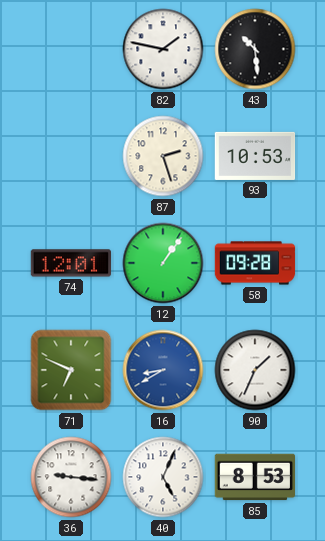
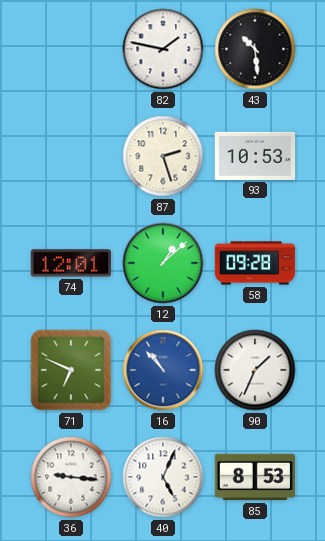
12: 1:06 -> 1:08 (163, 263)
16: 8:40 -> 10:53 (163, 370)
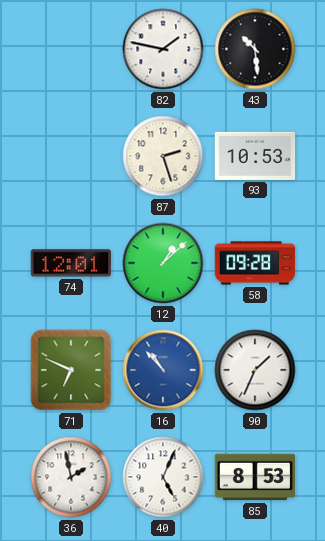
36: 9:16 -> 1:58 (71, 477)
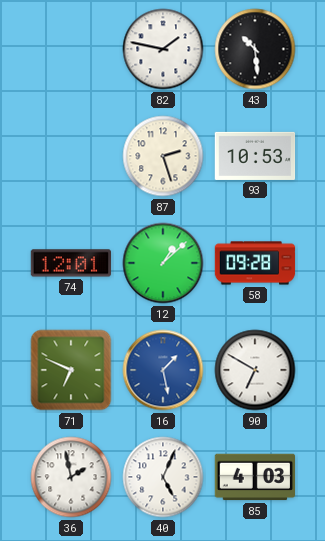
16: 10:53 -> 1:28 (163, 370)
90: 1:34 -> 6:50 (255, 370)
85: 8:53 -> 4:03 (255, 477)
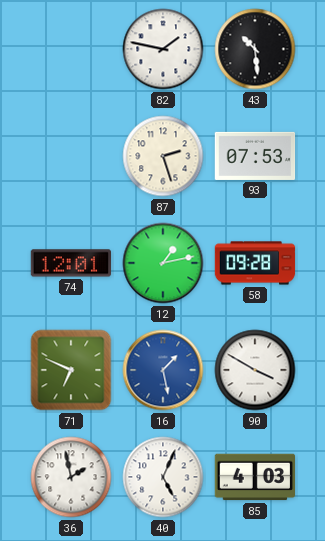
93: 10:53 -> 07:53 (255, 156)
12: 1:08 -> 1:13 (163, 263)
90: 6:50 -> 3:50 (255, 370)
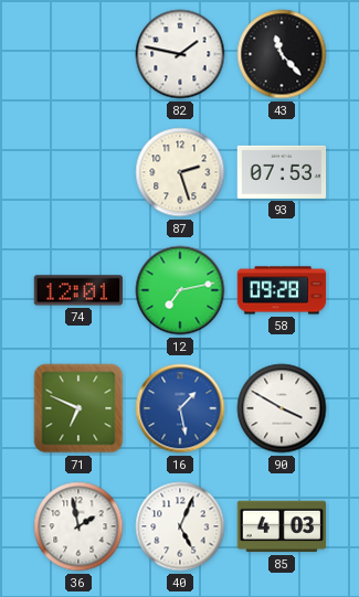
43: 10:29 -> 11:23 (282, 54)
12: 1:13 -> 7:13 (180, 290)
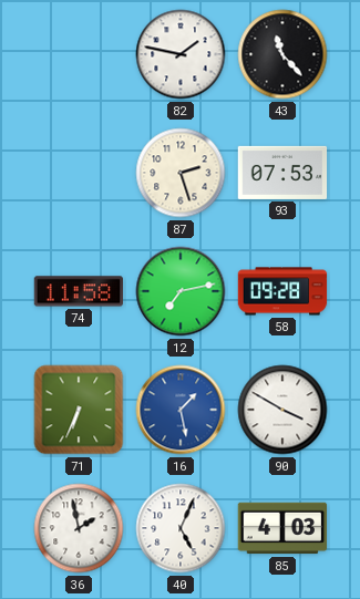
74: 12:01 -> 11:58 (78, 291)
71: 6:49 -> 6:34 (79, 410)
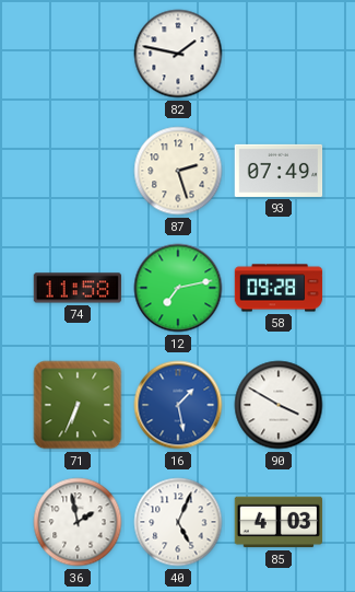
43: 11:23 -> none (282, 54)
93: 07:53 -> 07:49 (279, 171)
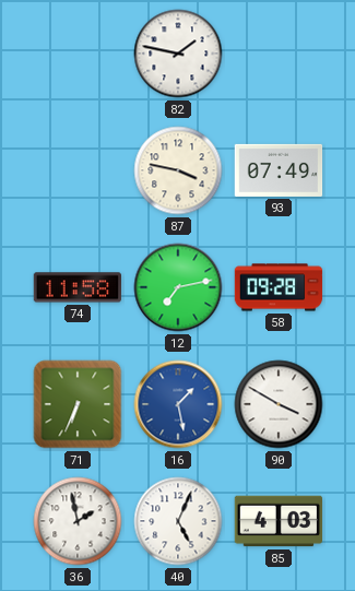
87: 2:27 -> 3:47 (178, 170)
